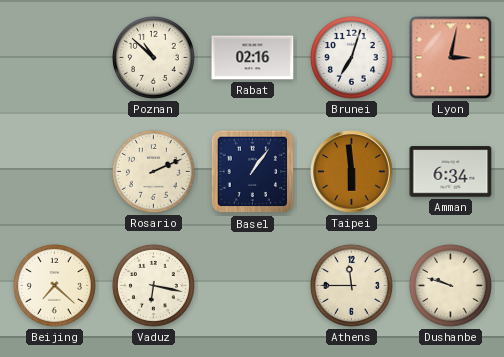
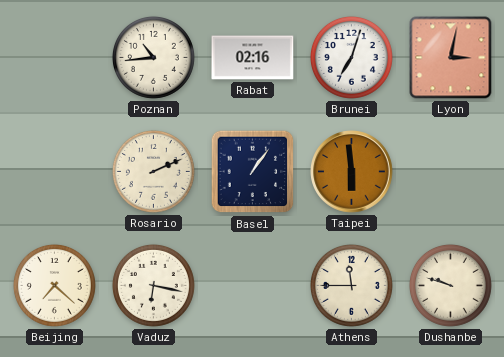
Poznan: 10:52 -> 10:44 (153, 57)
Amman: 6:34 -> none (451, 172)
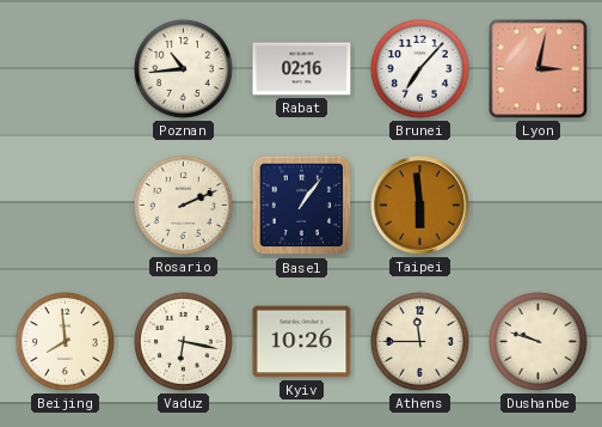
Brunei: 7:03 -> 7:07 (419, 68)
Beijing: 7:22 -> 7:59 (64, 341)
Kyiv: none -> 10:26 (302, 342)
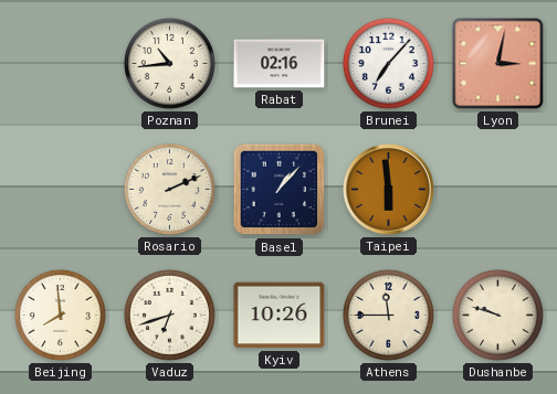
Basel: 1:06 -> 1:07 (280, 190)
Vaduz: 6:17 -> 6:42 (169, 315)
